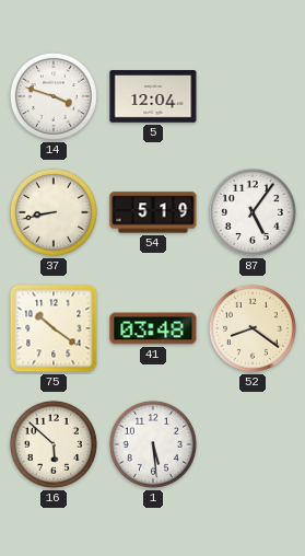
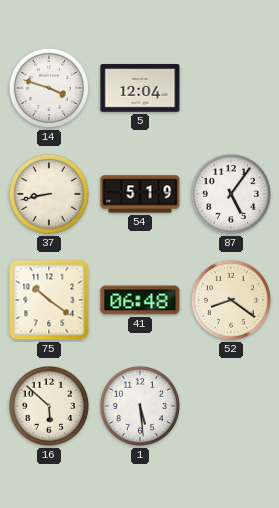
41: 03:48 -> 06:48 (140, 300)
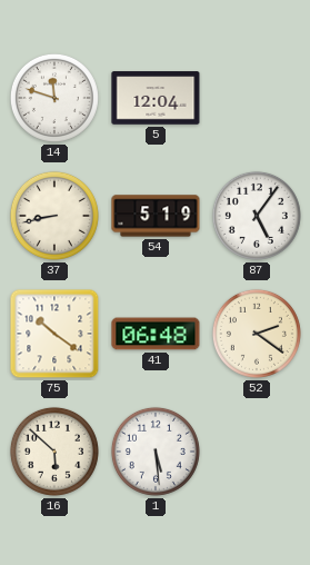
14: 3:48 -> 11:48 (54, 98)
52: 8:21 -> 2:21 (257, 334)
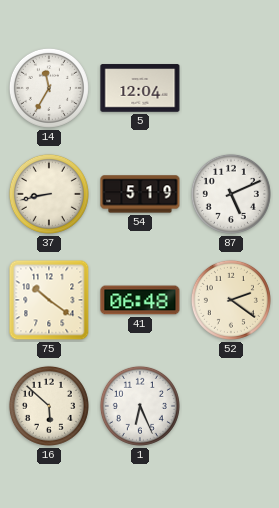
14: 11:48 -> 11:35 (49, 88)
87: 5:06 -> 5:11 (231, 194)
1: 5:29 -> 6:26 (140, 406)
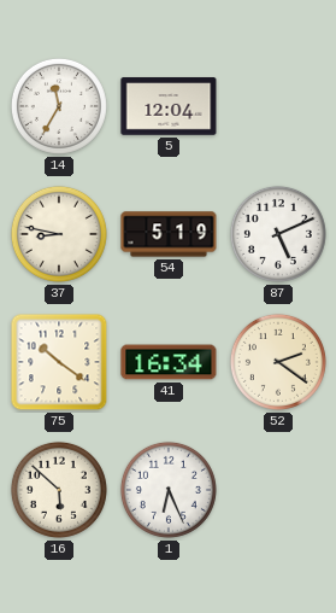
37: 8:43 -> 8:47 (59, 234)
41: 06:48 -> 16:34 (169, 362)
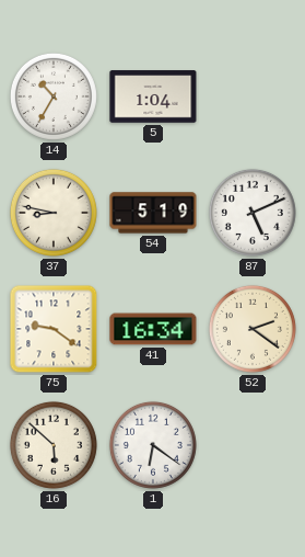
14: 11:35 -> 10:35 (54, 96)
5: 12:04 -> 1:04 (153, 96)
75: 10:21 -> 9:21 (54, 329)
1: 6:26 -> 6:21 (153, 445)
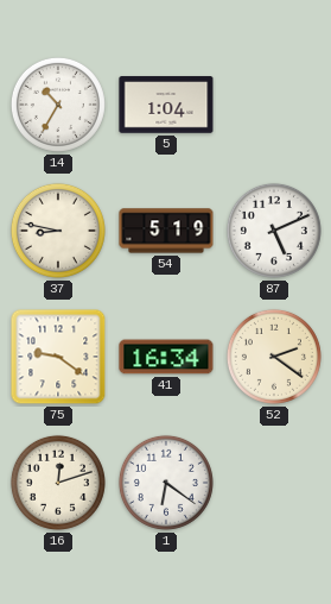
16: 5:52 -> 12:12 (58, 483)
